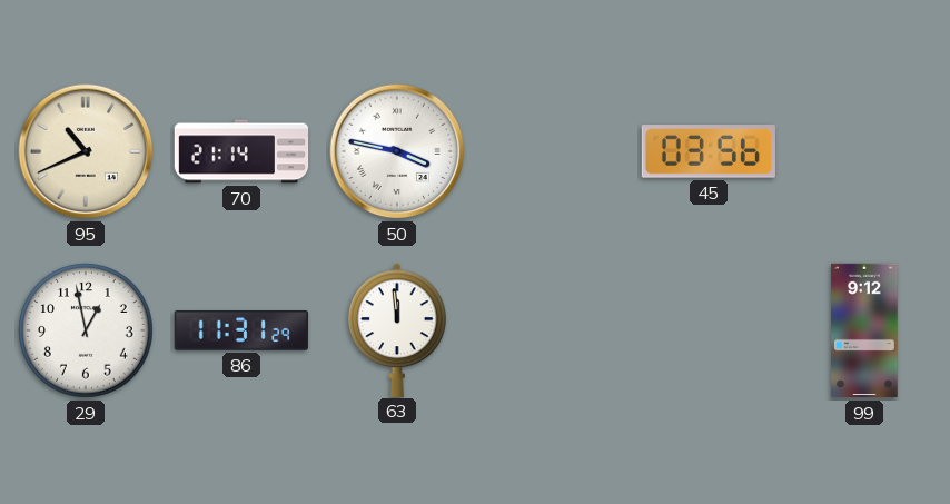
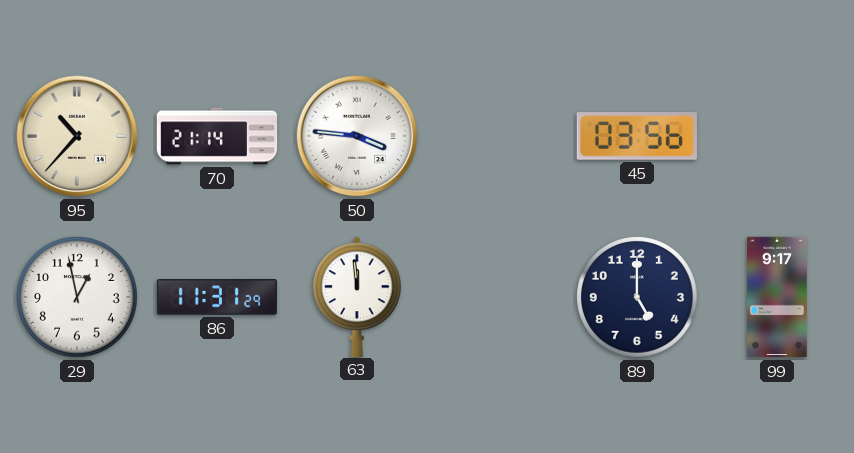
95: 10:41 -> 10:37 (77, 136)
50: 3:47 -> 3:46 (357, 136)
89: none -> 5:00 (638, 298)
99: 9:12 -> 9:17 (777, 297)
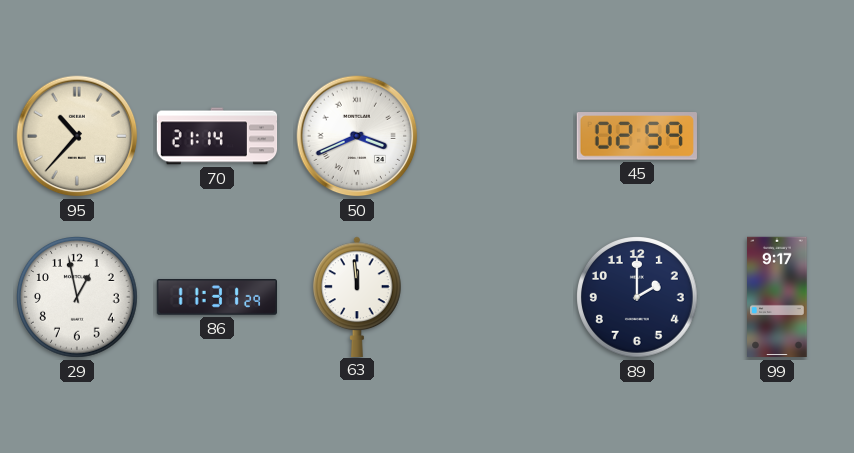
50: 3:46 -> 3:41 (357, 136)
45: 03:56 -> 02:59 (637, 136)
89: 5:00 -> 2:00 (638, 298)
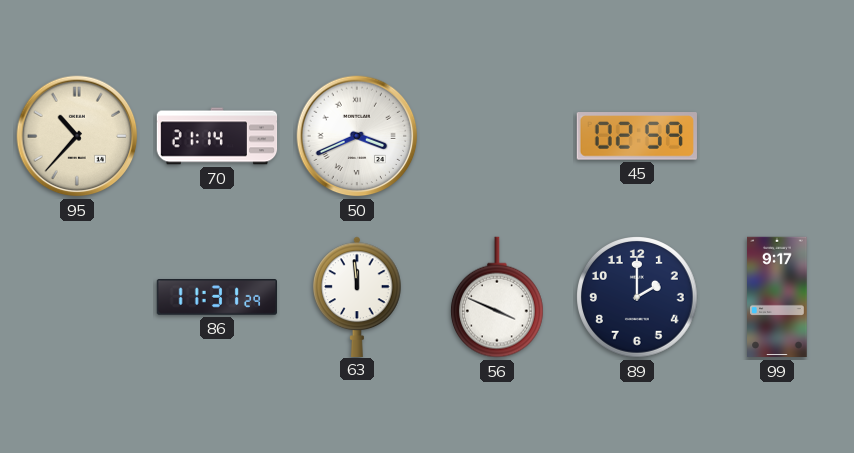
29: 12:58 -> none (78, 298)
56: none -> 3:49 (497, 297)
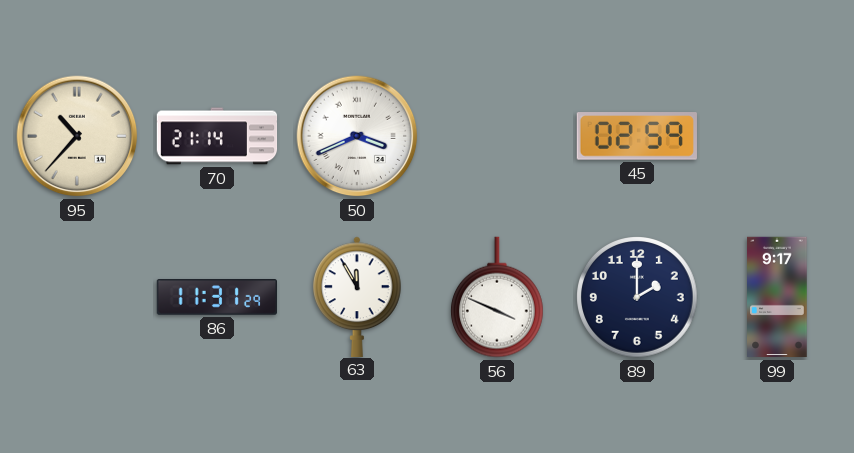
63: 11:59 -> 11:55 (358, 296)
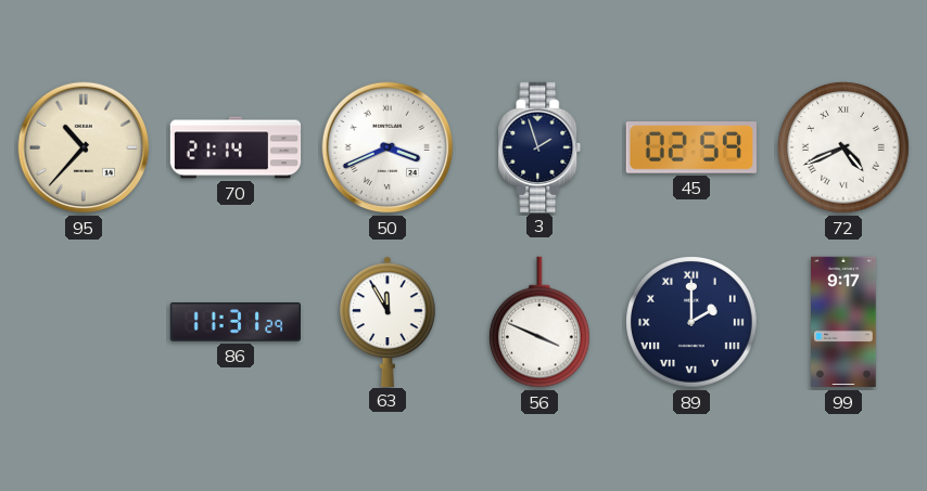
3: none -> 1:57 (539, 146)
72: none -> 4:41 (845, 148)
89 numerals: Arabic -> Roman (693, 323)
